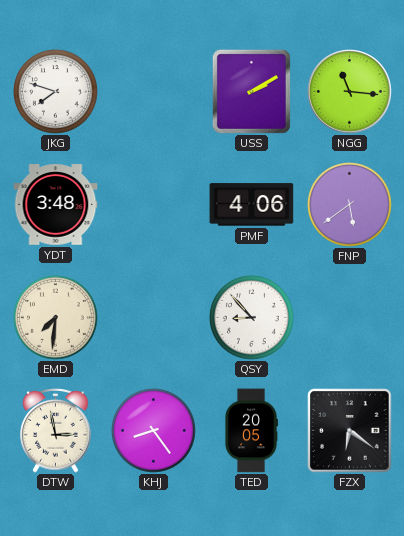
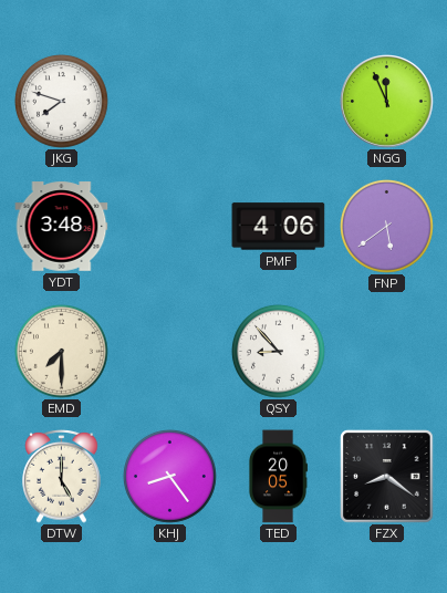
USS: 2:10 -> none (251, 91)
NGG: 11:16 -> 11:56 (387, 102)
EMD: 7:31 -> 7:30 (62, 352)
DTW: 2:58 -> 5:00 (62, 477)
FZX: 6:21 -> 8:21 (387, 477)
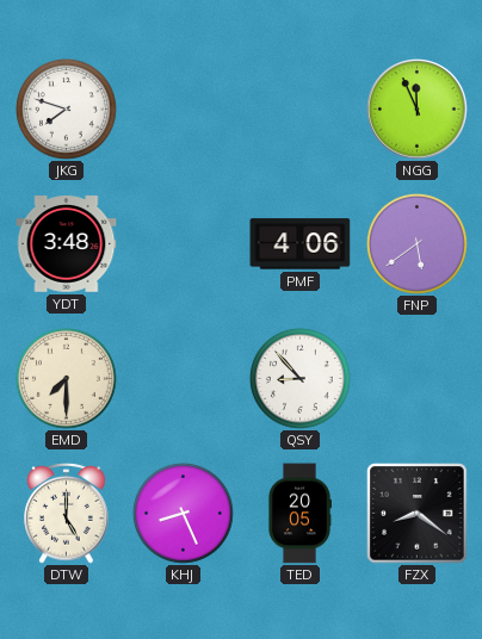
KHJ: 8:24 -> 8:26 (184, 514)
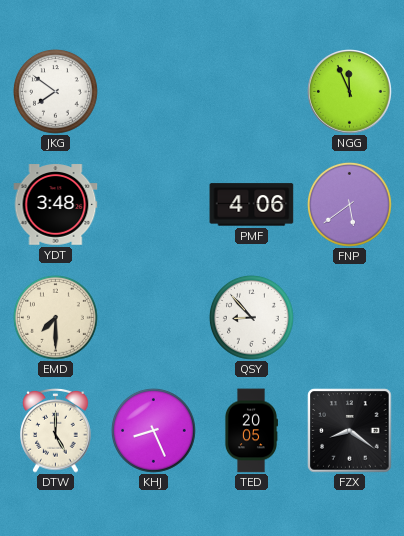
JKG: 7:48 -> 7:51 (56, 92)
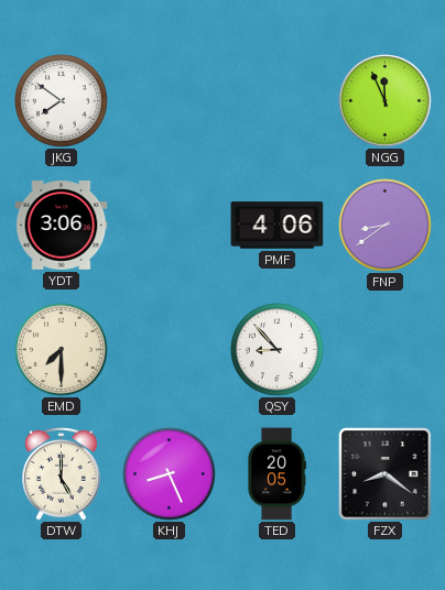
YDT: 3:48 -> 3:06 (62, 226)
FNP: 5:39 -> 8:39 (386, 226)
